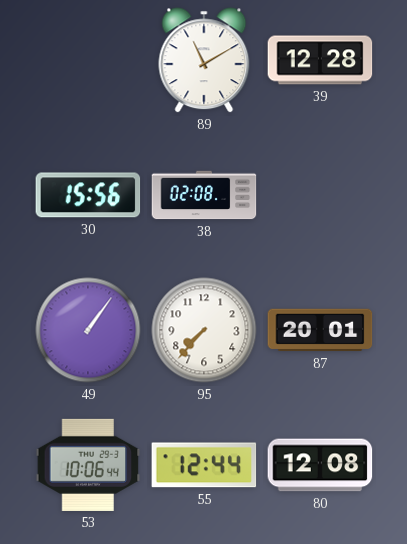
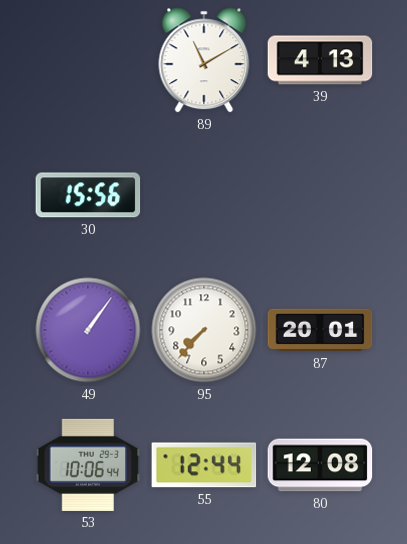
39: 12:28 -> 4:13 (320, 60)
38: 02:08 -> none (204, 195)
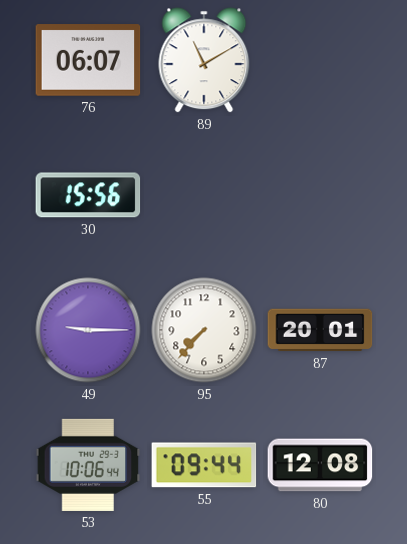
76: none -> 06:07 (88, 60)
39: 4:13 -> none (320, 60)
49: 1:06 -> 9:15 (88, 330)
55: 12:44 -> 09:44 (204, 465)
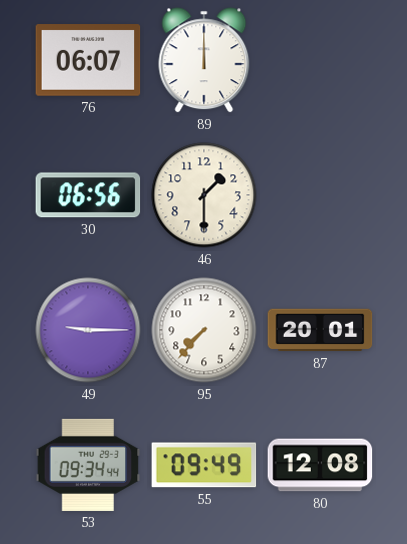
89: 11:10 -> 12:00 (204, 60)
30: 15:56 -> 06:56 (88, 195)
46: none -> 1:30 (204, 195)
53: 10:06 -> 09:34 (88, 465)
55: 09:44 -> 09:49 (204, 465)
